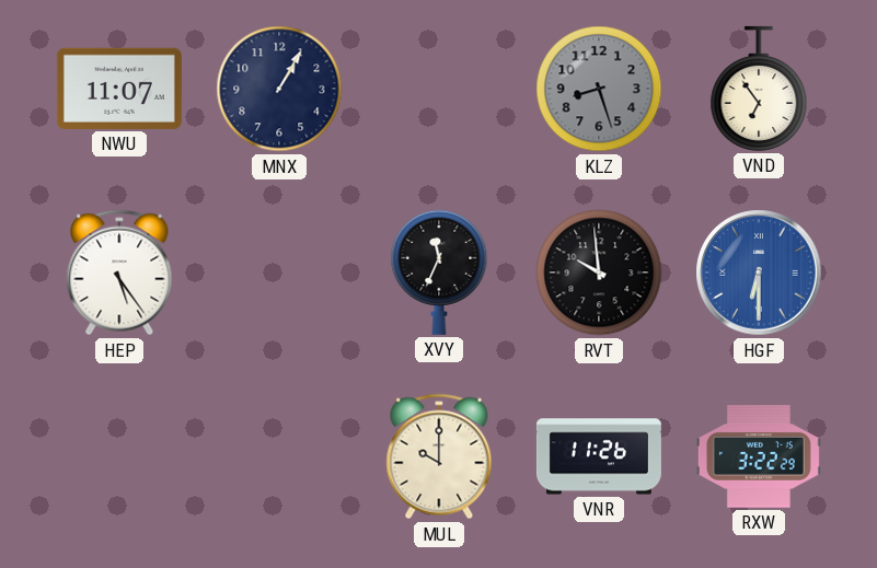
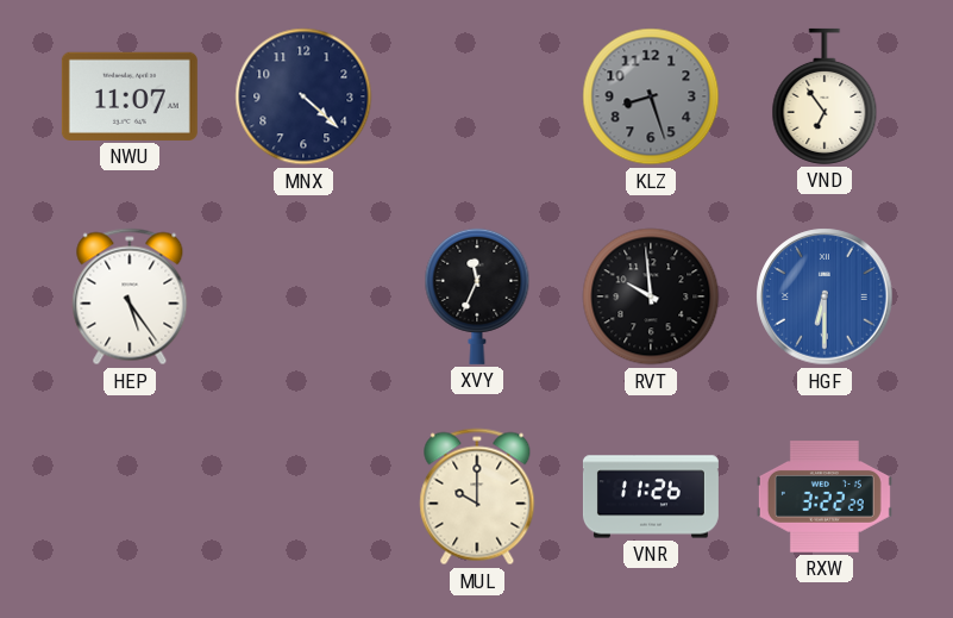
MNX: 1:05 -> 4:22 (303, 96)
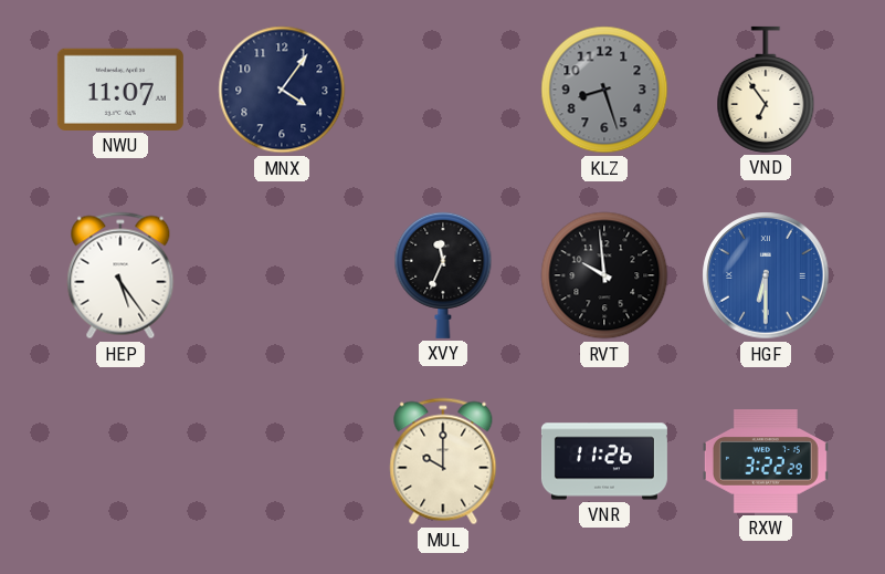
MNX: 4:22 -> 4:06 (282, 90)
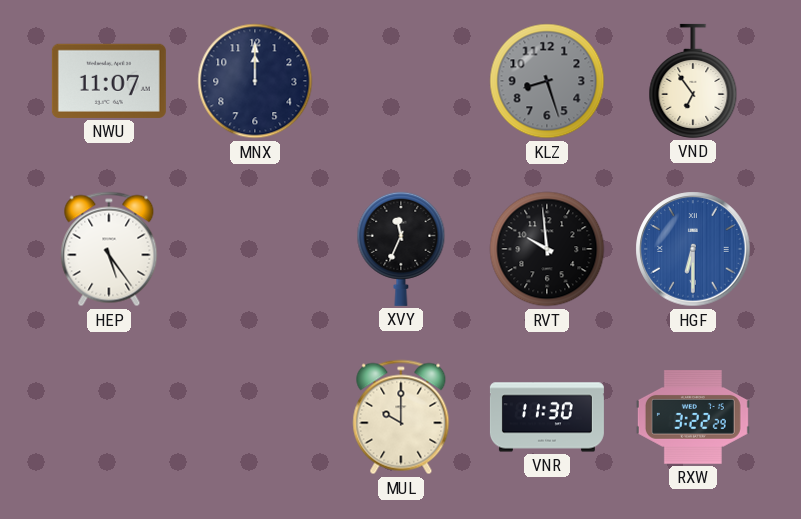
MNX: 4:06 -> 12:00 (255, 81)
VNR: 11:26 -> 11:30 (547, 417)
